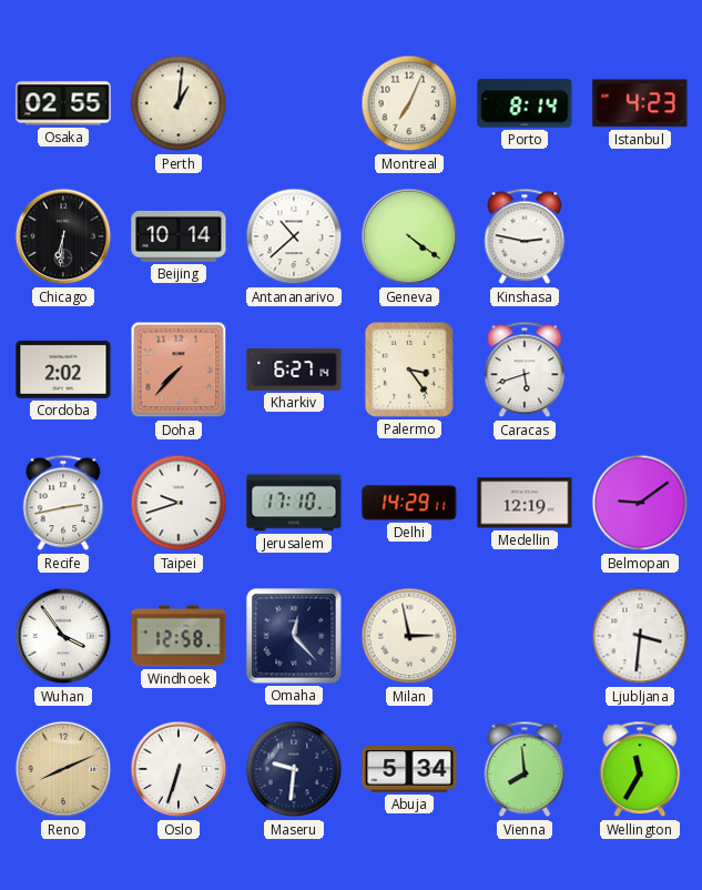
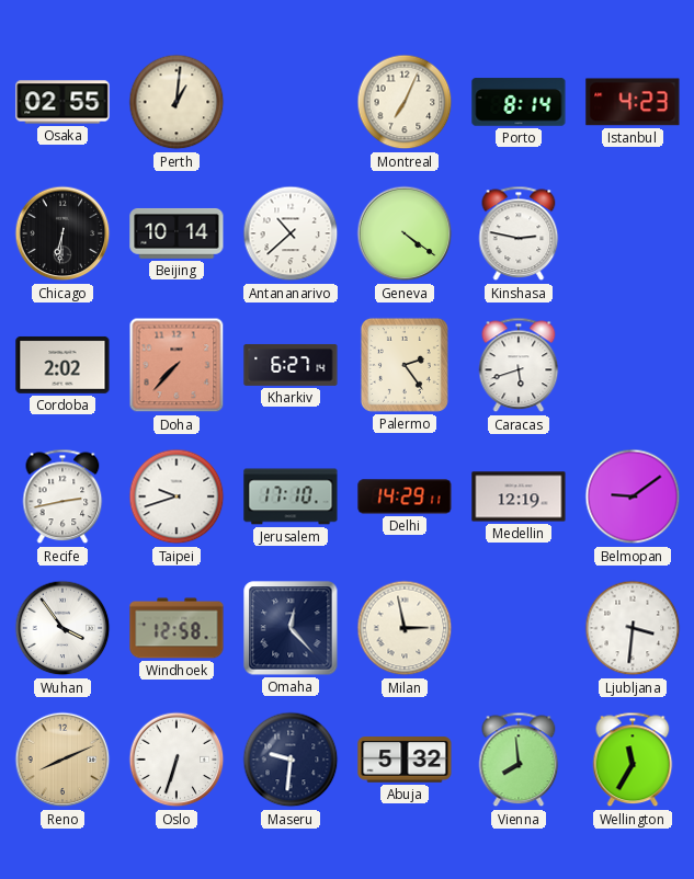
Palermo: 3:24 -> 2:24 (405, 365)
Abuja: 5:34 -> 5:32 (405, 760)
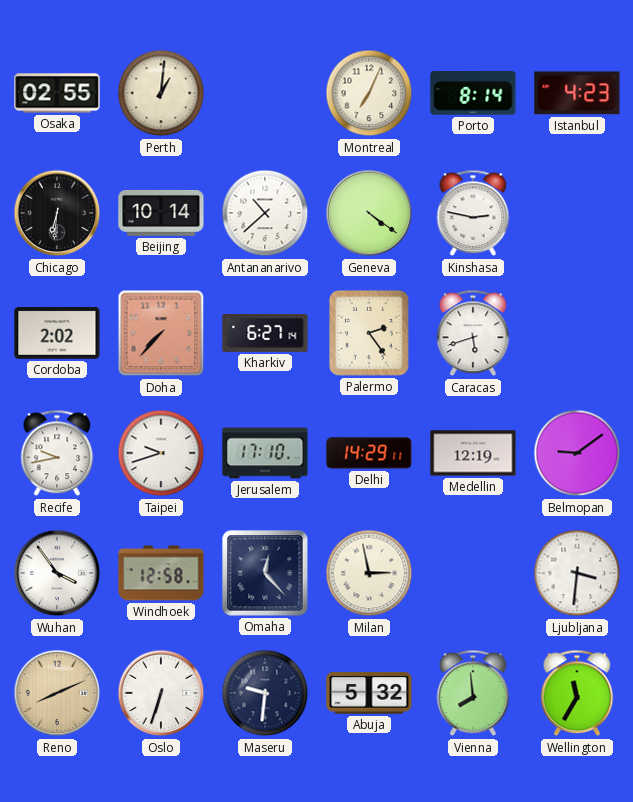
Recife: 2:43 -> 9:43 (57, 453)
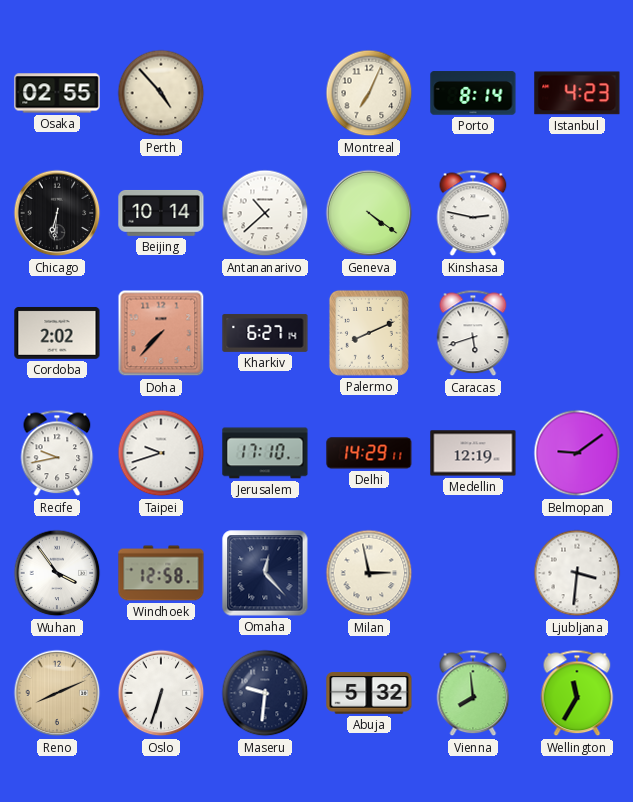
Perth: 1:01 -> 4:53 (161, 93)
Palermo: 2:24 -> 8:11 (369, 333)
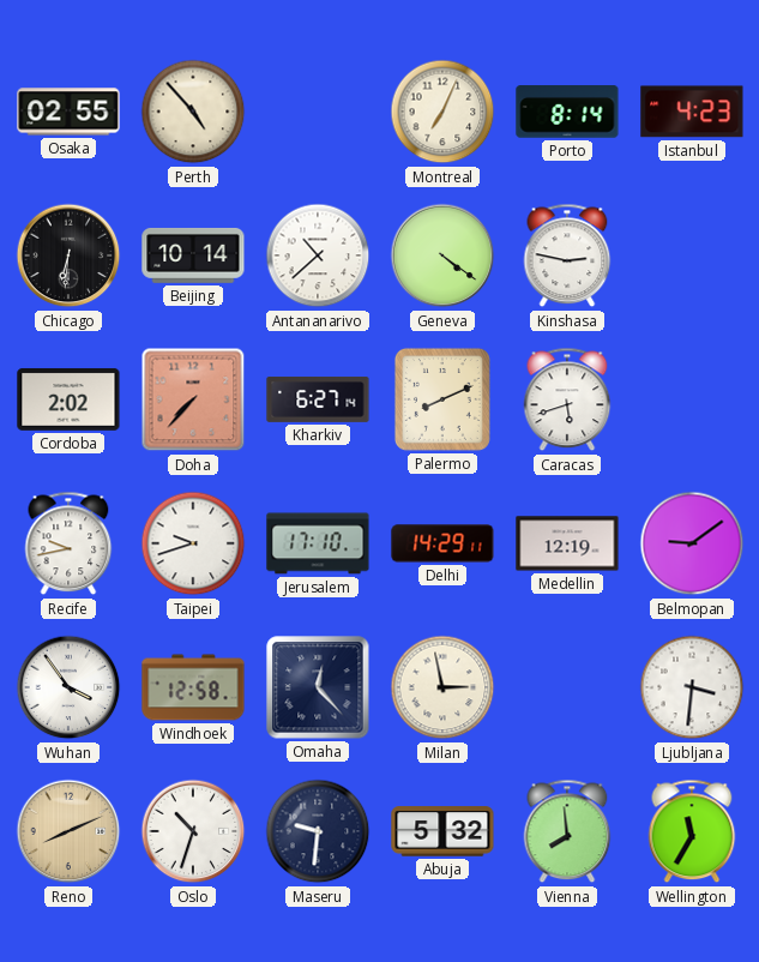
Oslo: 6:33 -> 10:33 (193, 831)
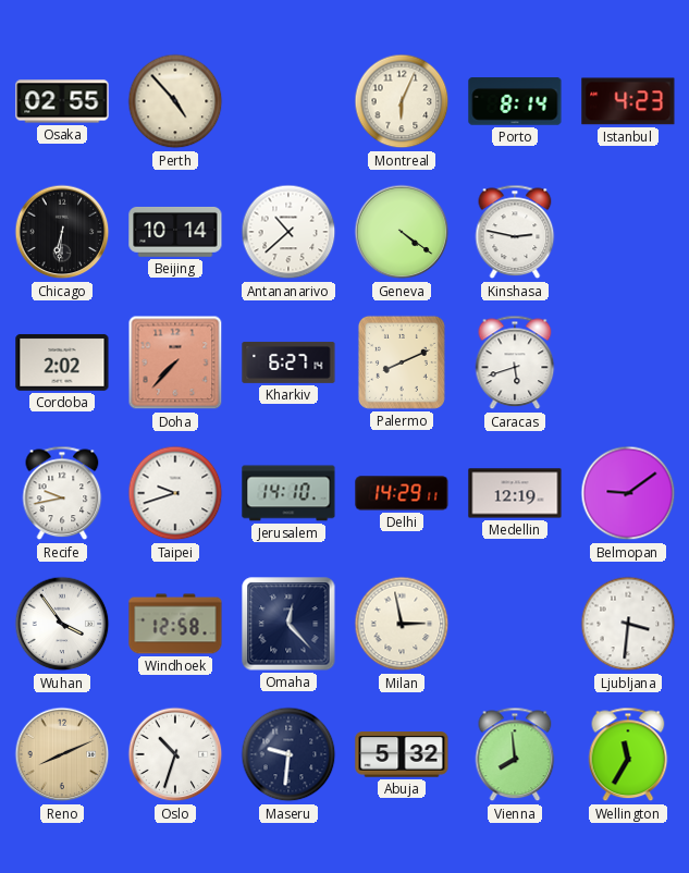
Montreal: 7:04 -> 6:04 (402, 101)
Jerusalem: 17:10 -> 14:10 (288, 493)
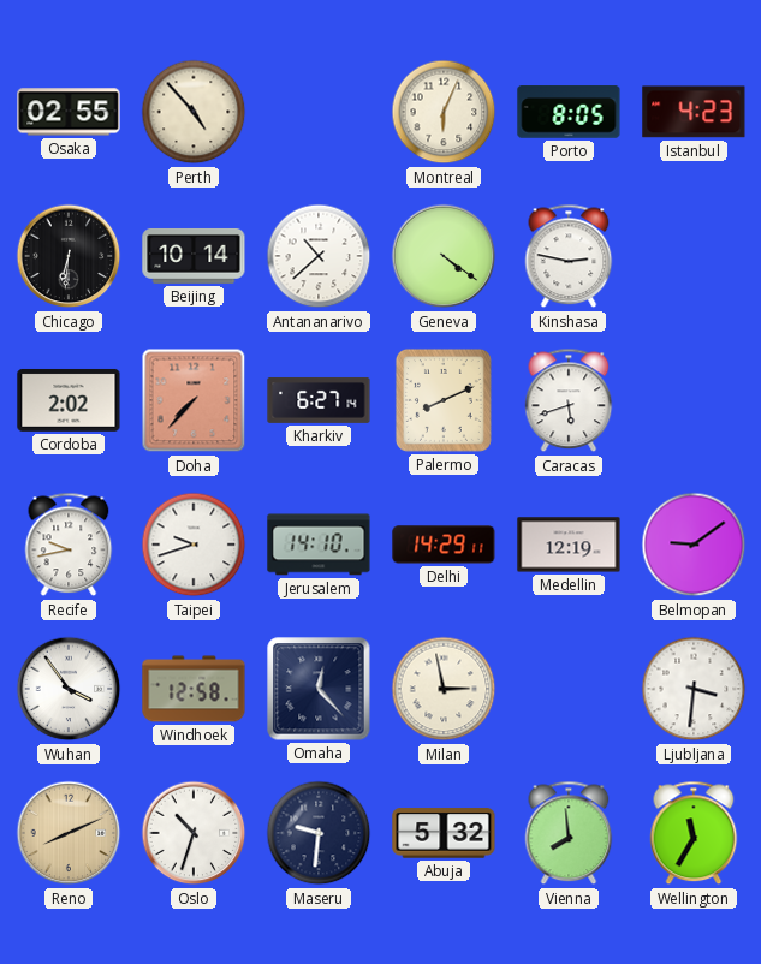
Porto: 8:14 -> 8:05 (569, 112)
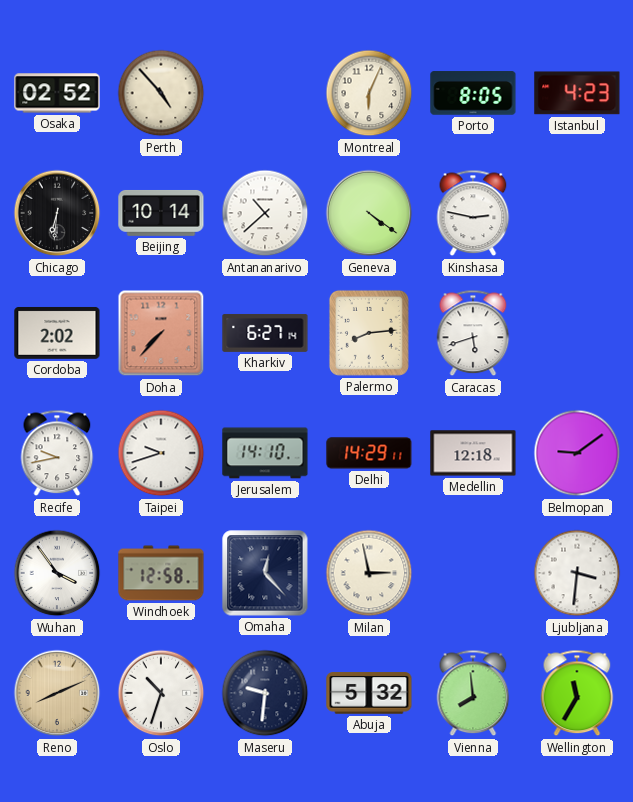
Osaka: 02:55 -> 02:52 (57, 93)
Palermo: 8:11 -> 8:14 (369, 333)
Medellin: 12:19 -> 12:18 (473, 453)
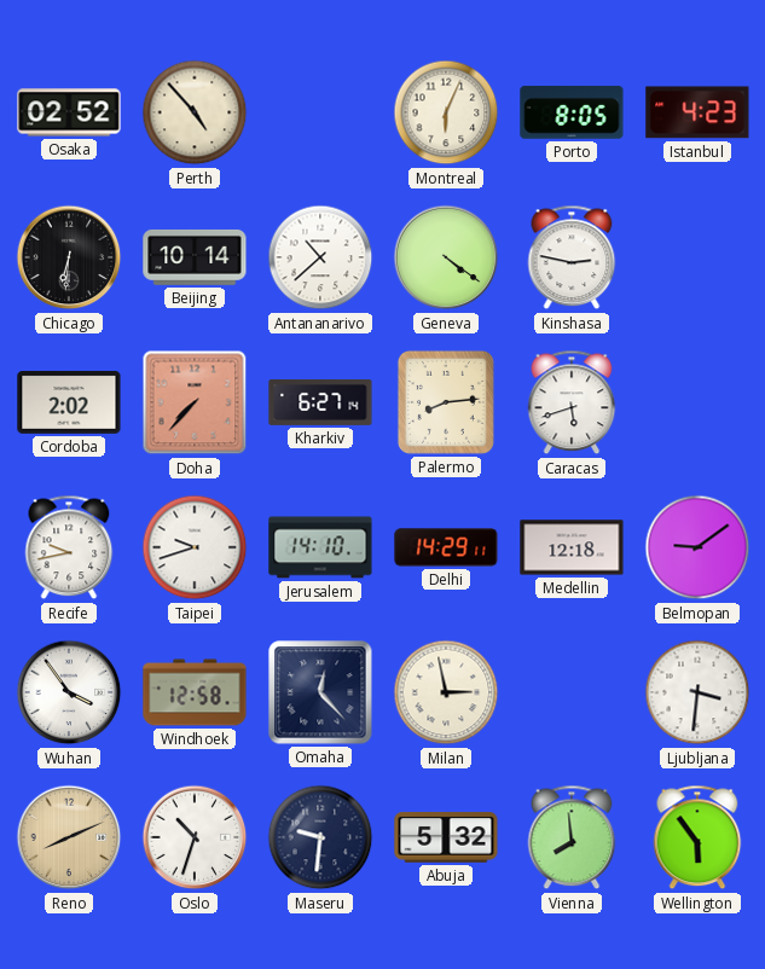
Wellington: 11:35 -> 5:54 (697, 837)
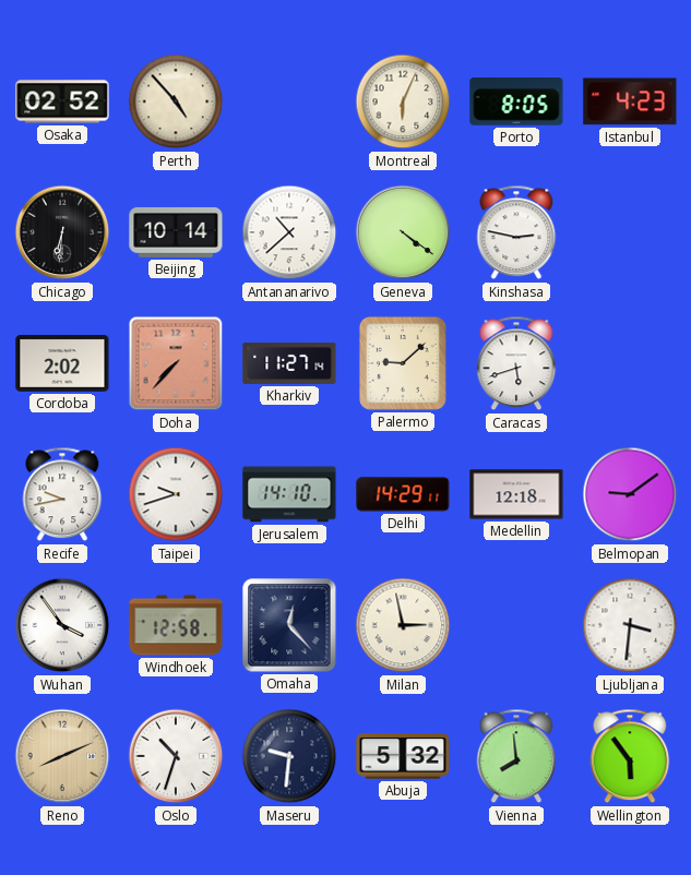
Kharkiv: 6:27 -> 11:27 (289, 363)
Palermo: 8:14 -> 9:08 (403, 363)
